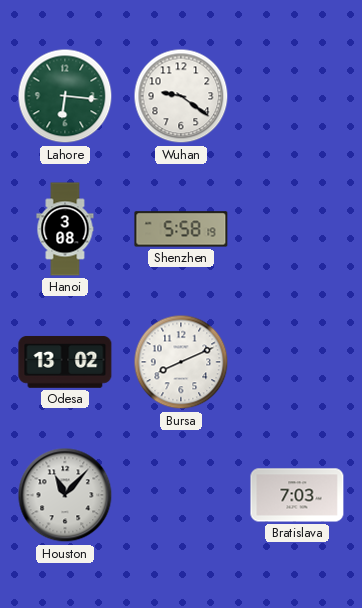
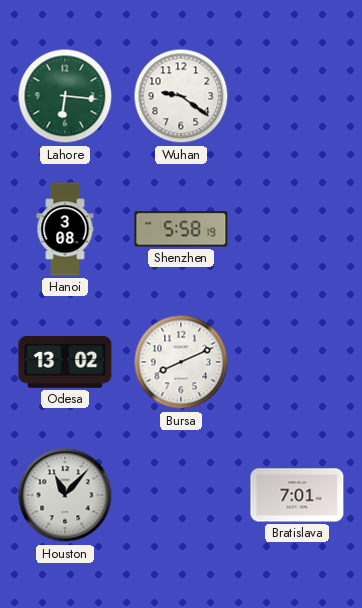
Bratislava: 7:03 -> 7:01 (297, 495)
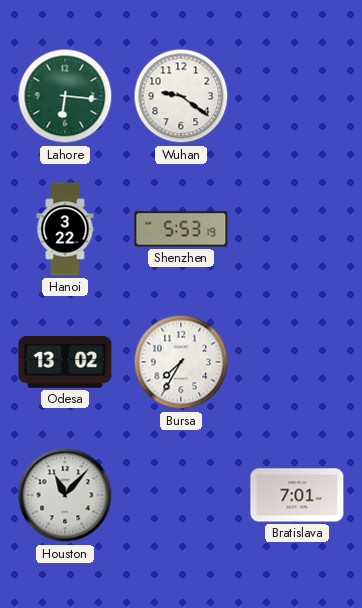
Hanoi: 3:08 -> 3:22 (65, 229)
Shenzhen: 5:58 -> 5:53 (181, 229)
Bursa: 8:11 -> 7:35 (181, 362)
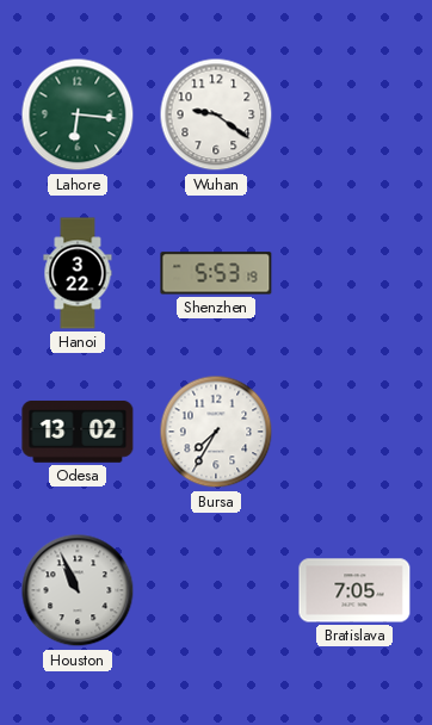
Houston: 11:07 -> 10:56 (78, 590)
Bratislava: 7:01 -> 7:05 (354, 590)
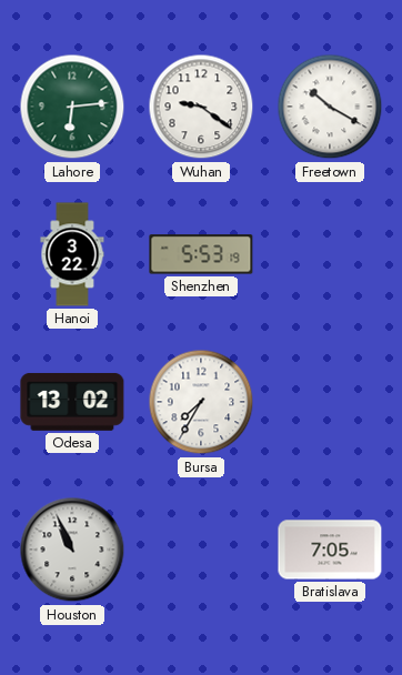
Lahore: 6:16 -> 6:14 (72, 107)
Freetown: none -> 10:20 (330, 107)
